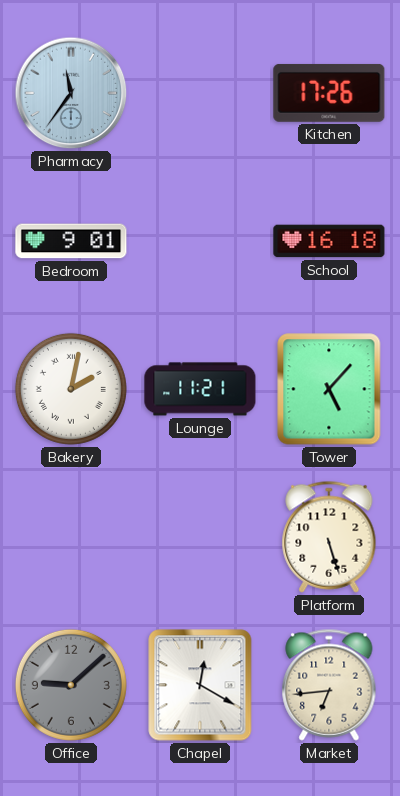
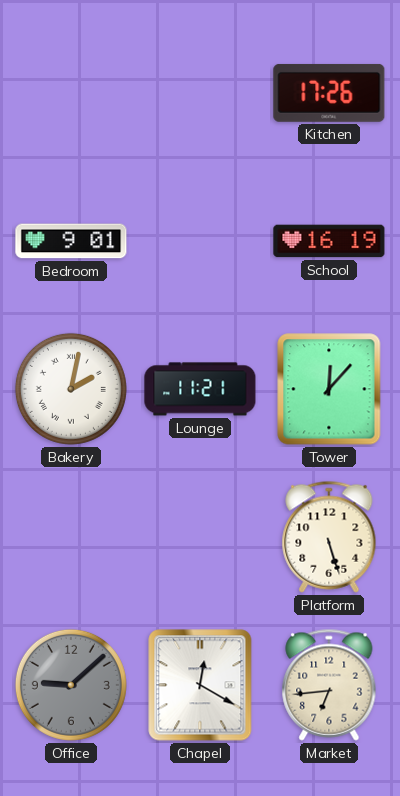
Pharmacy: 11:36 -> none (71, 93)
School: 16:18 -> 16:19 (329, 241)
Tower: 5:07 -> 12:07 (329, 389)
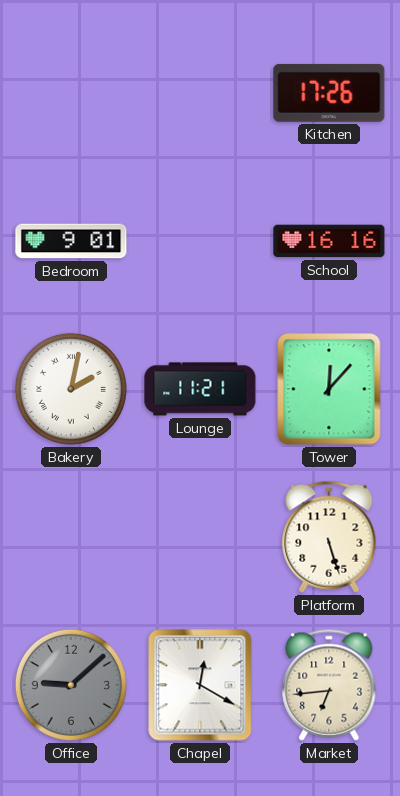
School: 16:19 -> 16:16 (329, 241)
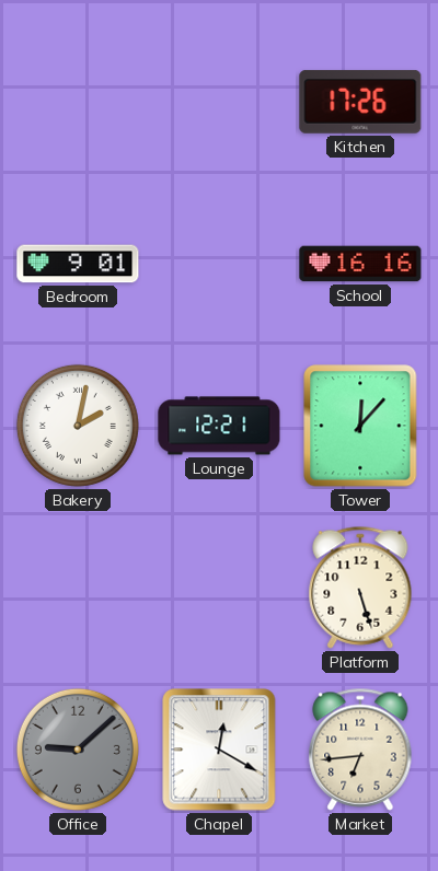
Lounge: 11:21 -> 12:21 (219, 426)
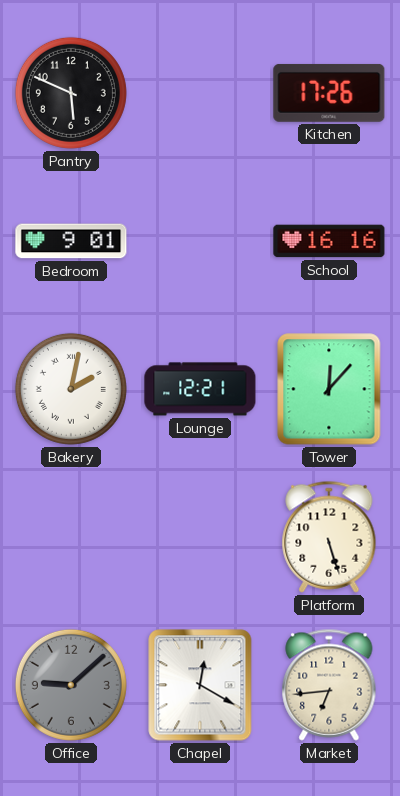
Pantry: none -> 5:49 (71, 93)
